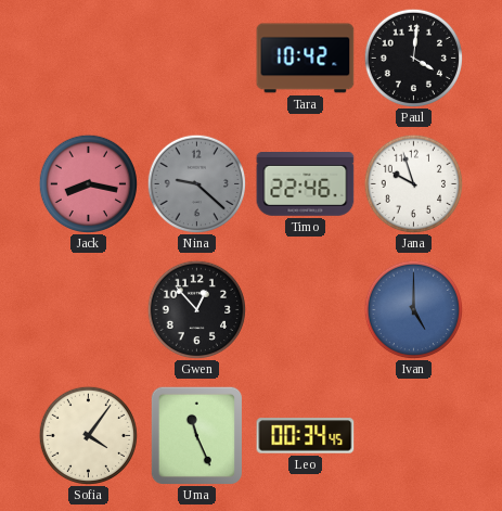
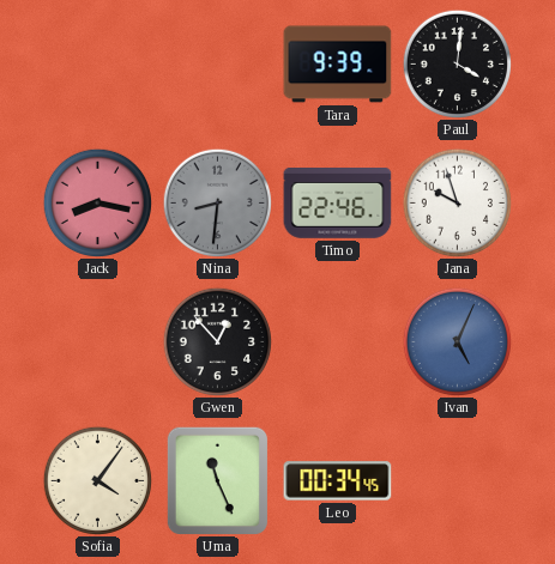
Tara: 10:42 -> 9:39 (338, 65)
Nina: 9:22 -> 8:31 (217, 202)
Ivan: 5:00 -> 5:04 (457, 341)
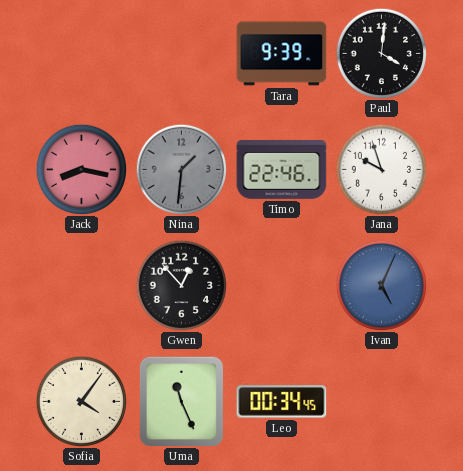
Nina: 8:31 -> 1:31 (181, 169)
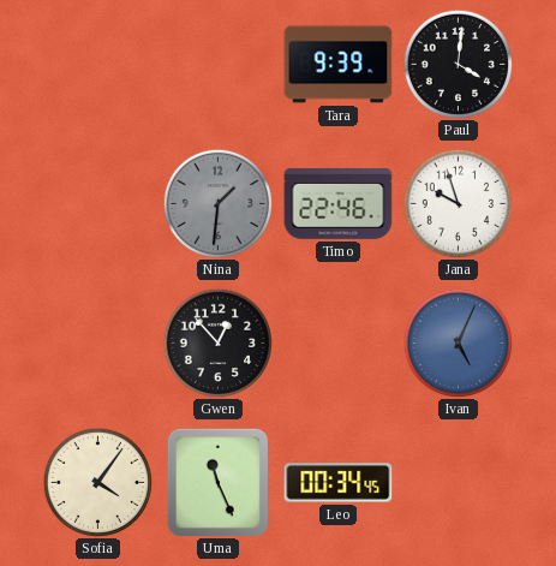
Jack: 8:17 -> none (81, 169)
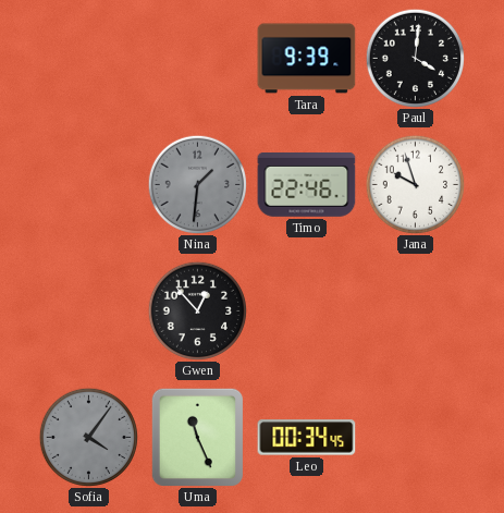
Ivan: 5:04 -> none (458, 342)
Sofia dial: cream -> grey (88, 437)
